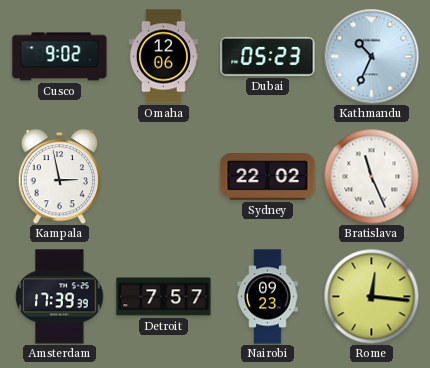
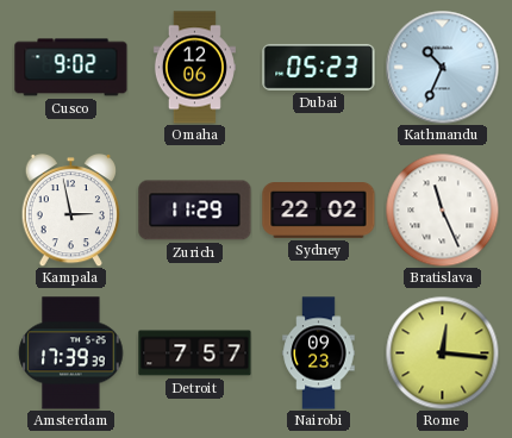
Zurich: none -> 11:29 (195, 211)
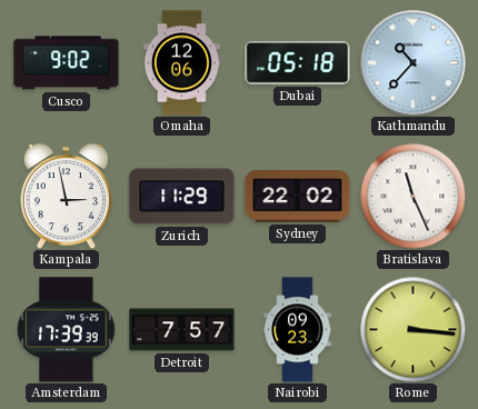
Dubai: 05:23 -> 05:18 (298, 62)
Kathmandu: 10:34 -> 10:37 (412, 62)
Rome: 12:16 -> 3:16 (412, 329)
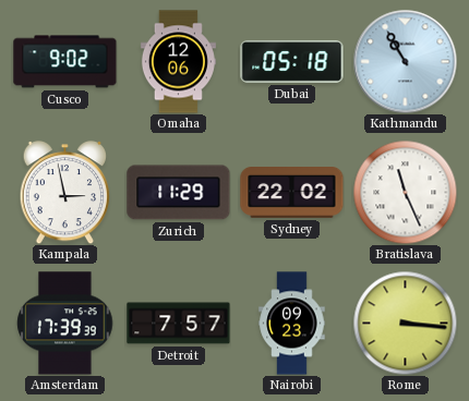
Kathmandu: 10:37 -> 10:55 (405, 61)
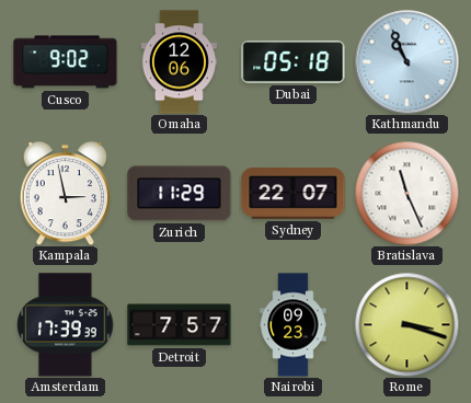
Kathmandu: 10:55 -> 10:56 (406, 61)
Sydney: 22:02 -> 22:07 (294, 194)
Rome: 3:16 -> 3:18 (406, 324)
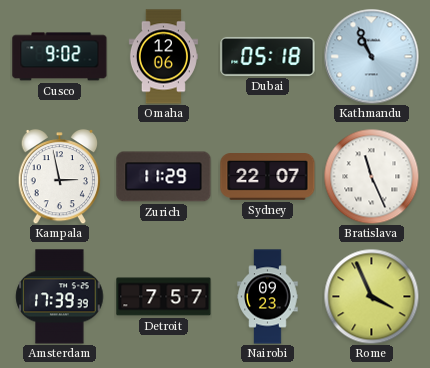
Rome: 3:18 -> 3:56 (371, 296)
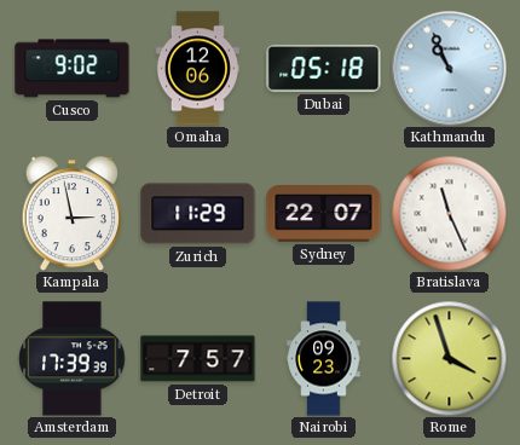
Rome: 3:56 -> 3:57 (449, 358)
